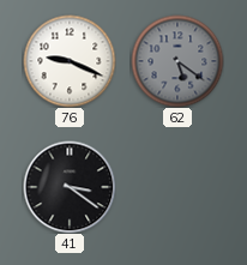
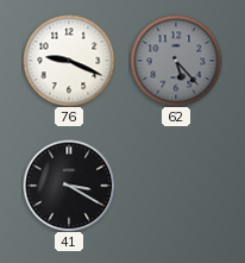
62: 5:21 -> 5:23 (176, 61)
41: 3:21 -> 3:20 (69, 186)
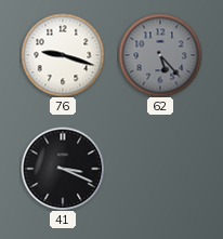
76: 9:19 -> 9:18 (63, 55)
41: 3:20 -> 3:19 (63, 169)
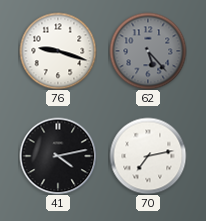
41: 3:19 -> 4:13 (58, 156)
70: none -> 7:13 (148, 156)
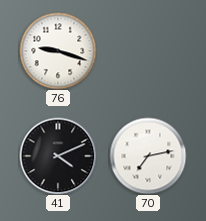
62: 5:23 -> none (148, 51)
41: 4:13 -> 4:11 (58, 156)
